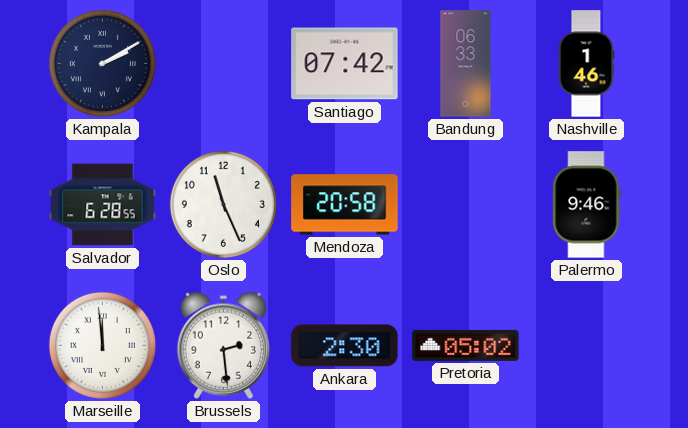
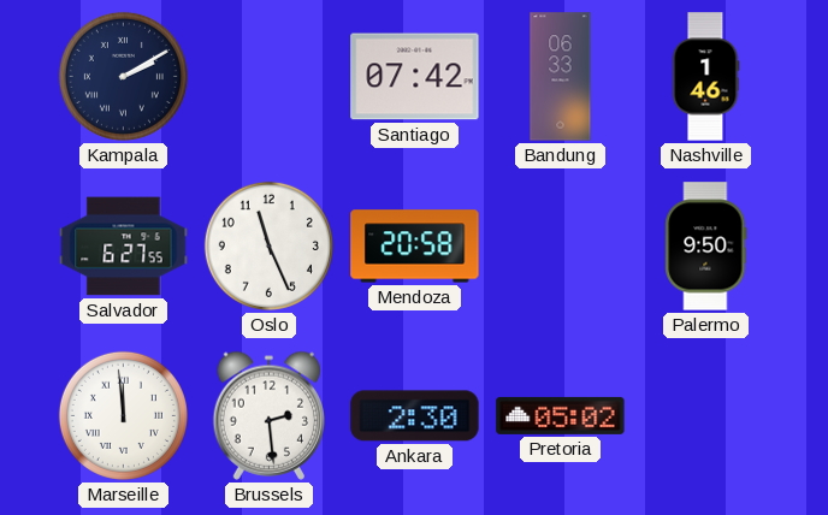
Salvador: 6:28 -> 6:27 (124, 247)
Palermo: 9:46 -> 9:50 (706, 247)
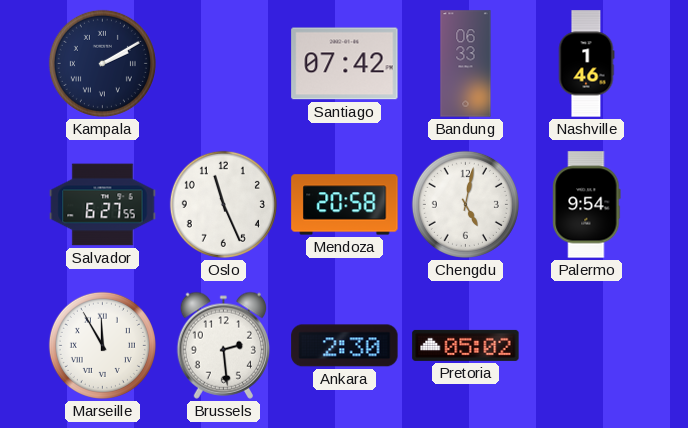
Chengdu: none -> 5:02 (465, 204)
Palermo: 9:50 -> 9:54 (587, 205)
Marseille: 11:59 -> 11:55 (102, 345)
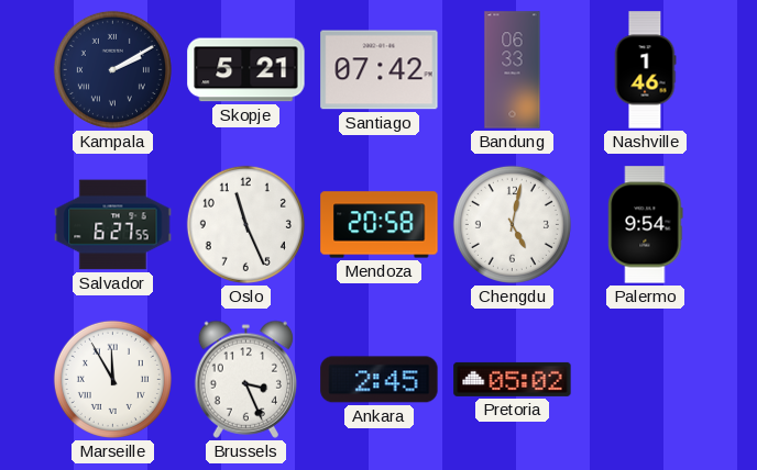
Skopje: none -> 5:21 (246, 70)
Brussels: 2:29 -> 3:26 (245, 379)
Ankara: 2:30 -> 2:45 (380, 380)
